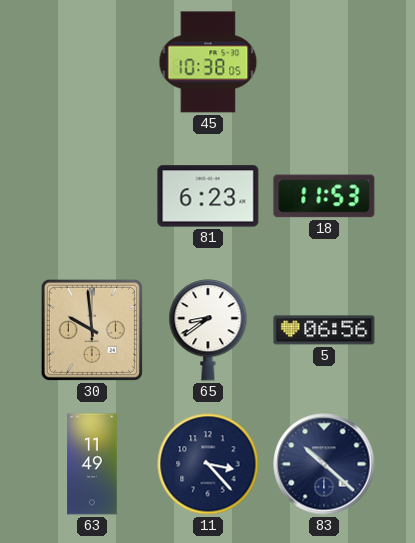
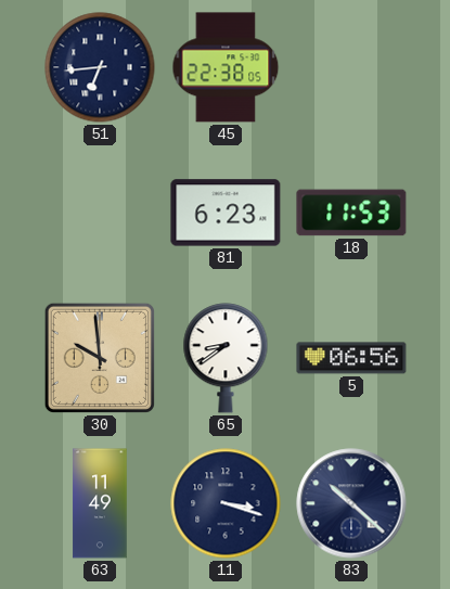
51: none -> 6:44 (100, 67)
45: 10:38 -> 22:38 (226, 67)
11: 3:23 -> 3:18 (226, 503)
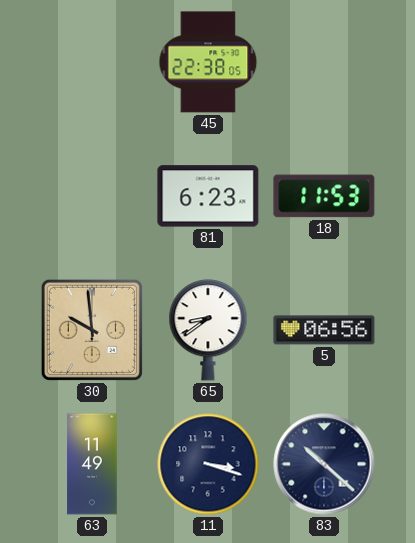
51: 6:44 -> none (100, 67)
